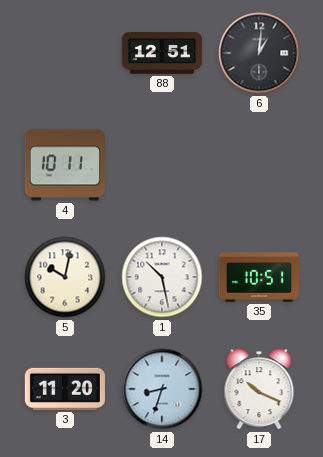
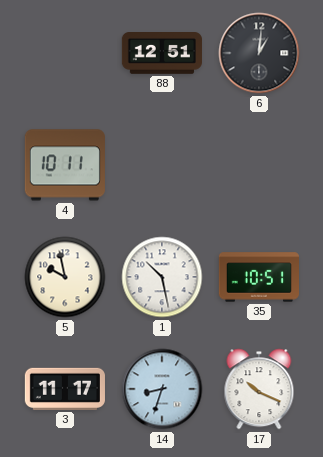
5: 10:02 -> 9:58 (65, 277)
3: 11:20 -> 11:17 (65, 389)
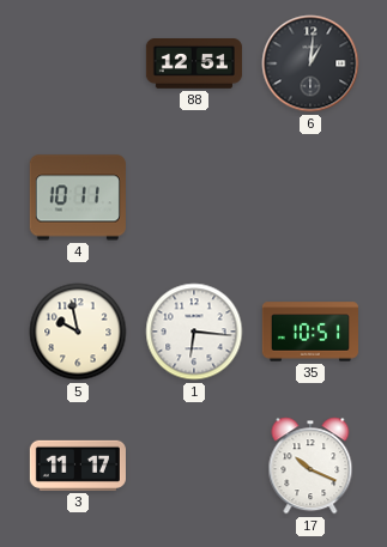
1: 10:28 -> 6:16 (194, 332)
14: 8:33 -> none (162, 389)
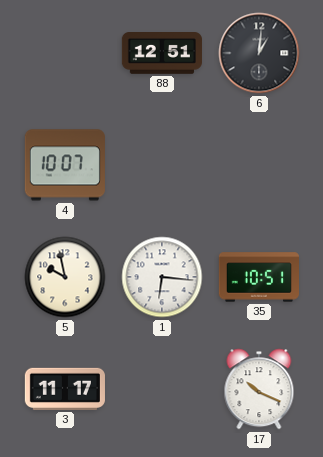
4: 10:11 -> 10:07 (65, 165)
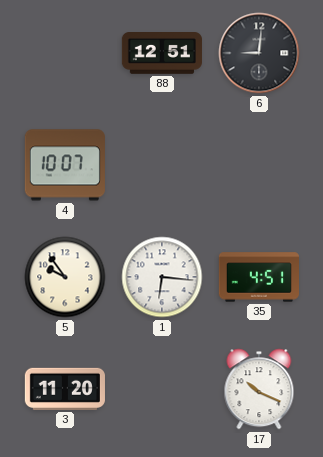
6: 1:01 -> 9:01 (259, 53)
5: 9:58 -> 9:54 (65, 277)
35: 10:51 -> 4:51 (258, 277)
3: 11:17 -> 11:20 (65, 389)
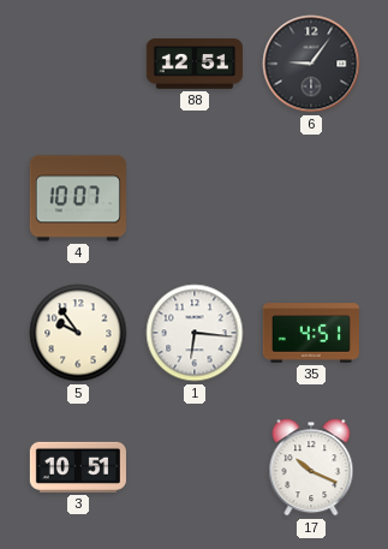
6: 9:01 -> 9:06 (311, 64)
3: 11:20 -> 10:51 (78, 467)
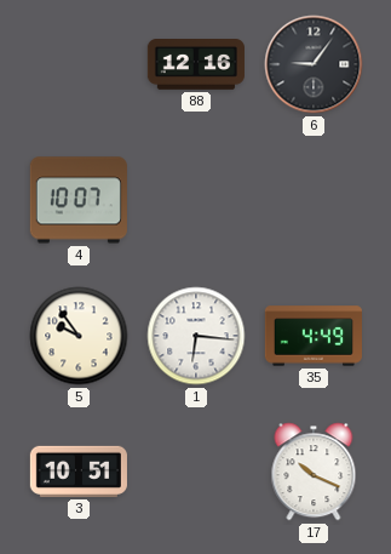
88: 12:51 -> 12:16 (196, 65)
35: 4:51 -> 4:49 (312, 336)
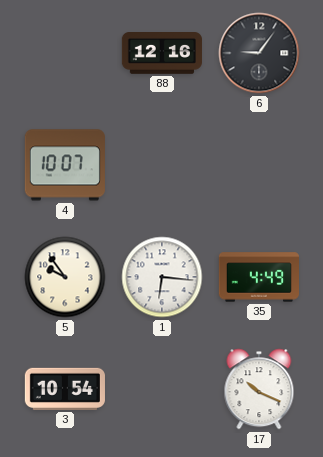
3: 10:51 -> 10:54 (65, 389)
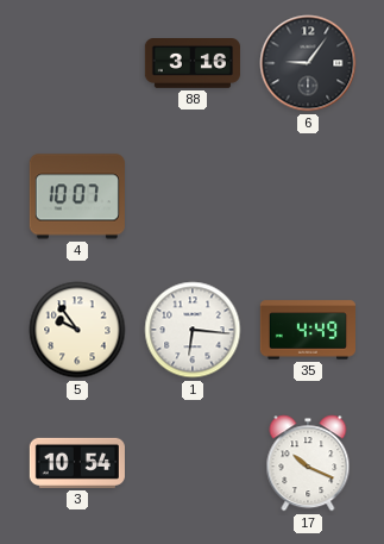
88: 12:16 -> 3:16 (193, 64)
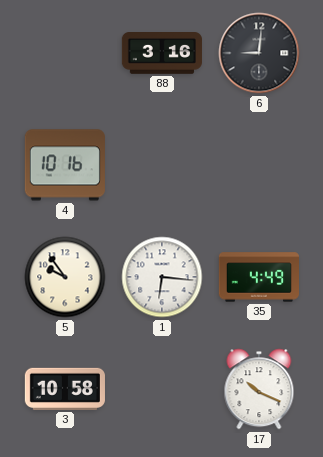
6: 9:06 -> 9:01 (259, 53)
4: 10:07 -> 10:16 (65, 165)
3: 10:54 -> 10:58 (65, 389)
